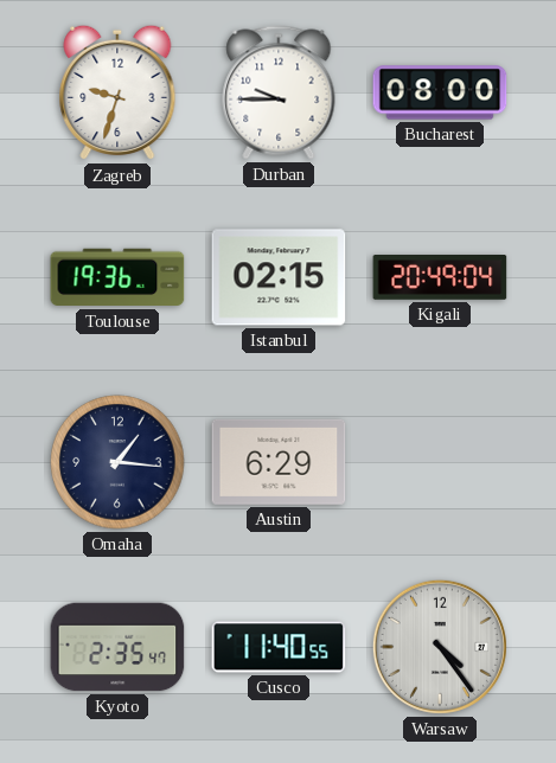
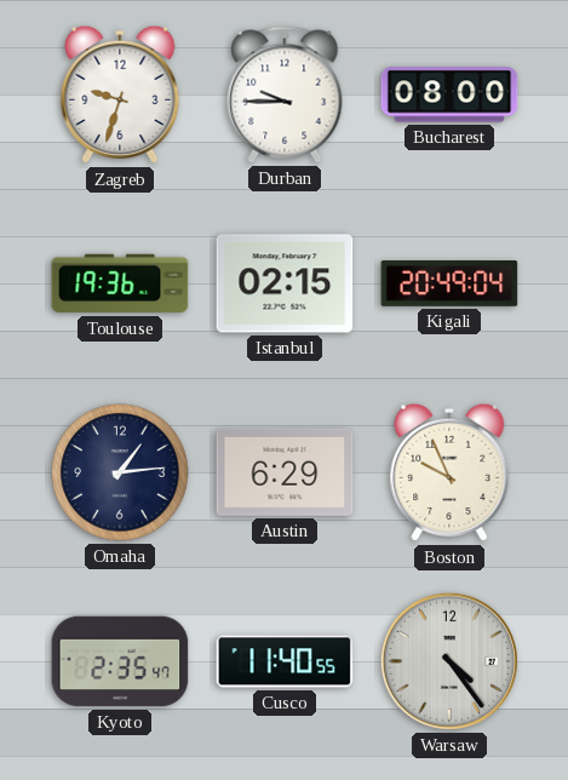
Omaha: 1:16 -> 1:14 (120, 472)
Boston: none -> 9:56 (449, 472)
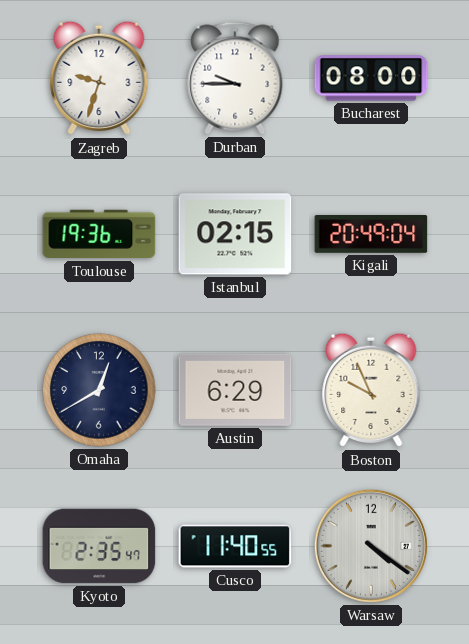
Omaha: 1:14 -> 12:40 (99, 390)
Warsaw: 4:24 -> 4:21 (371, 546)
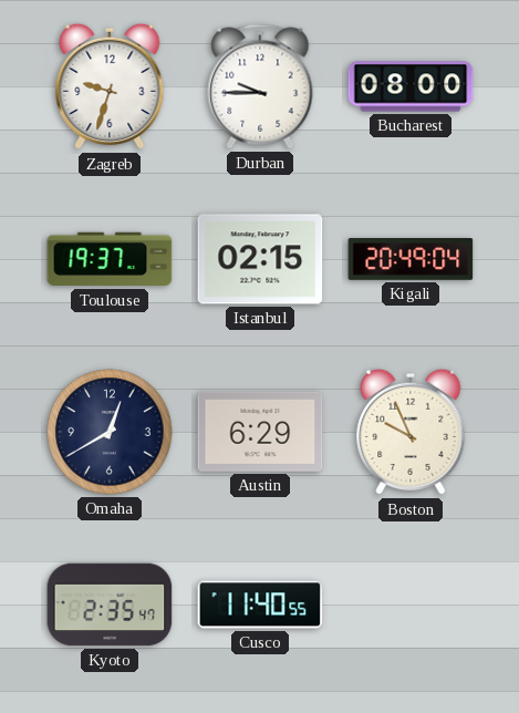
Toulouse: 19:36 -> 19:37 (110, 259)
Warsaw: 4:21 -> none (371, 546)
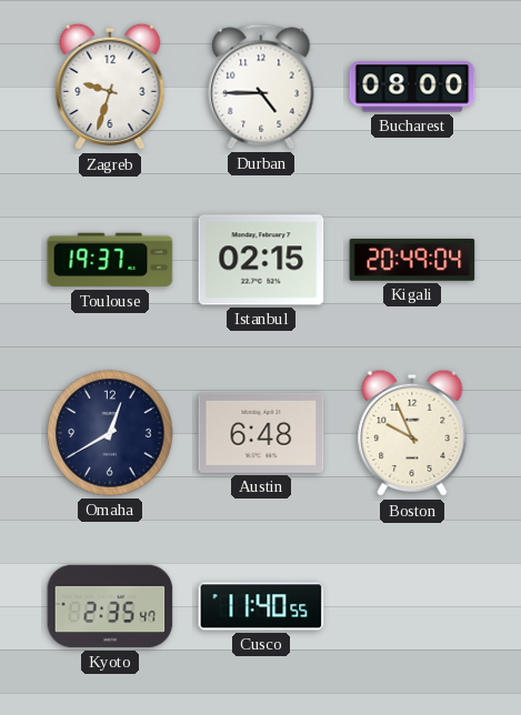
Durban: 9:45 -> 4:45 (261, 87)
Austin: 6:29 -> 6:48 (261, 433)
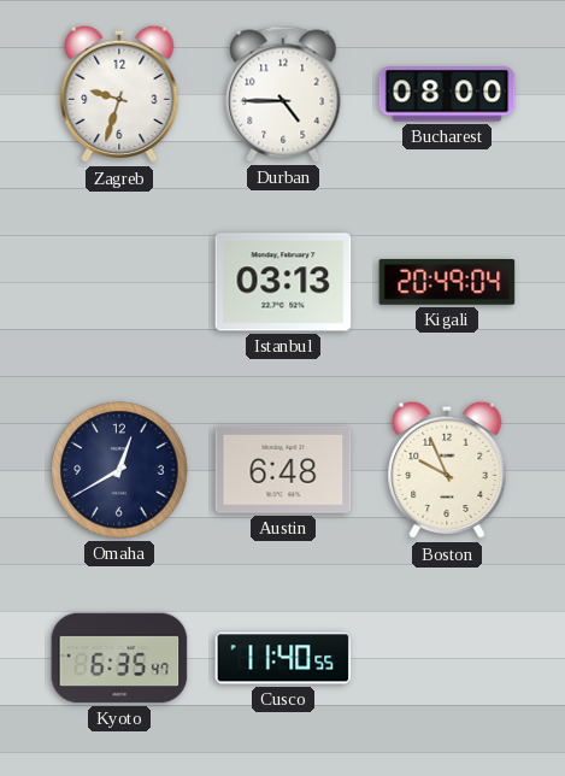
Toulouse: 19:37 -> none (110, 260)
Istanbul: 02:15 -> 03:13 (283, 282)
Kyoto: 2:35 -> 6:35 (119, 658)
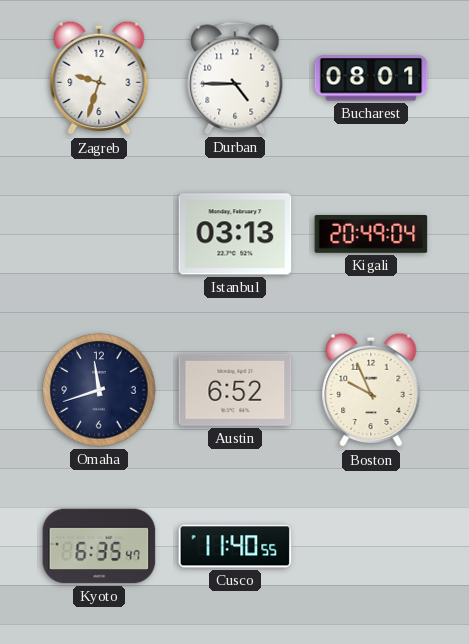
Bucharest: 08:00 -> 08:01 (371, 78)
Omaha: 12:40 -> 11:42 (99, 390)
Austin: 6:48 -> 6:52 (235, 390)
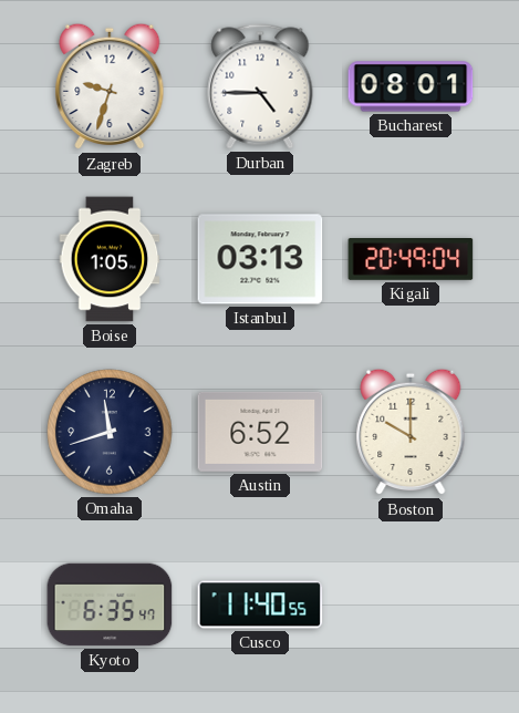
Boise: none -> 1:05 (110, 259)
Boston: 9:56 -> 10:00 (411, 432)
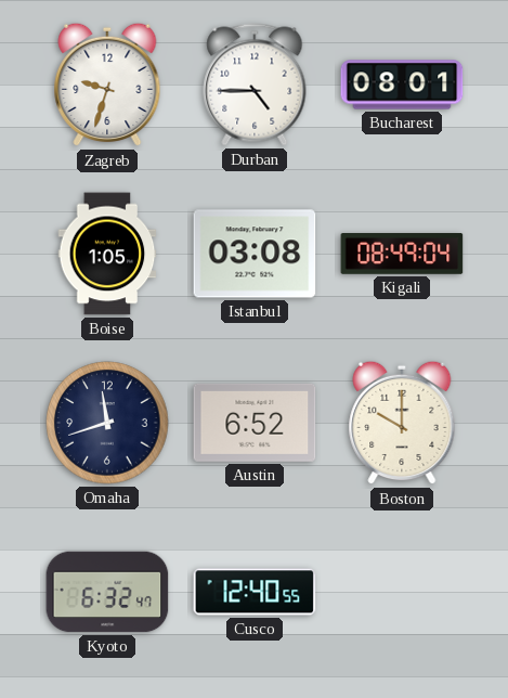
Istanbul: 03:13 -> 03:08 (255, 254)
Kigali: 20:49 -> 08:49 (402, 255)
Kyoto: 6:35 -> 6:32 (107, 592)
Cusco: 11:40 -> 12:40 (255, 592)
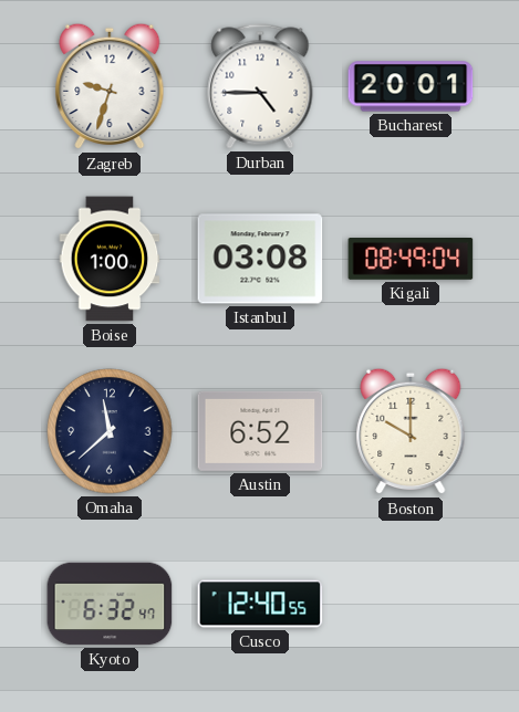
Bucharest: 08:01 -> 20:01 (411, 86)
Boise: 1:05 -> 1:00 (110, 259)
Omaha: 11:42 -> 11:38 (110, 431)
